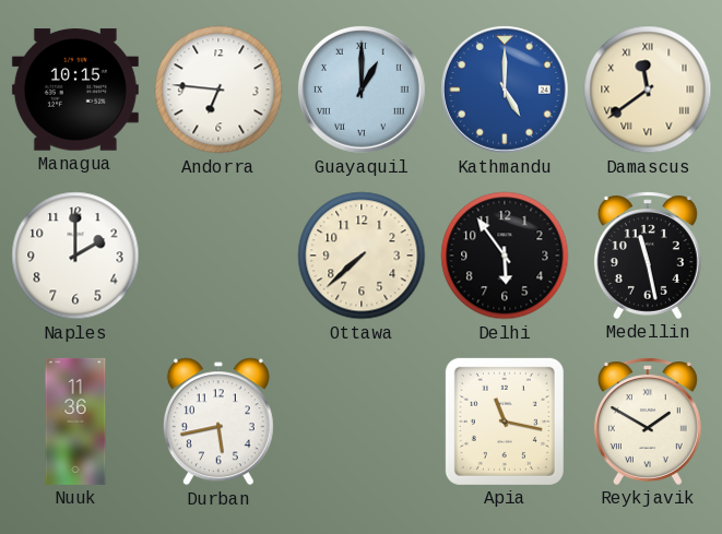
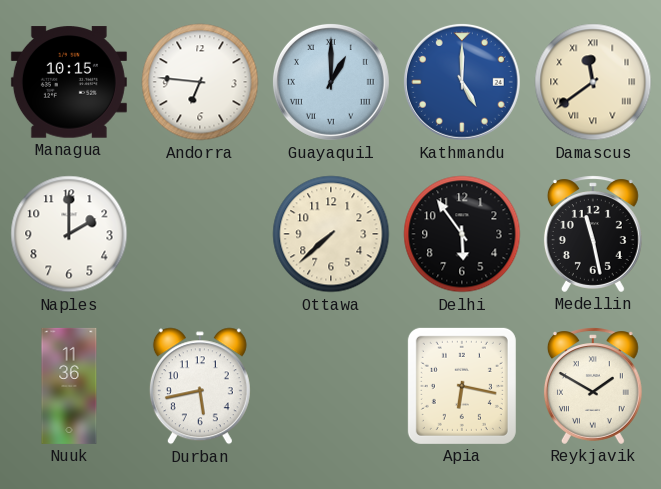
Apia: 11:17 -> 6:17 (462, 386)
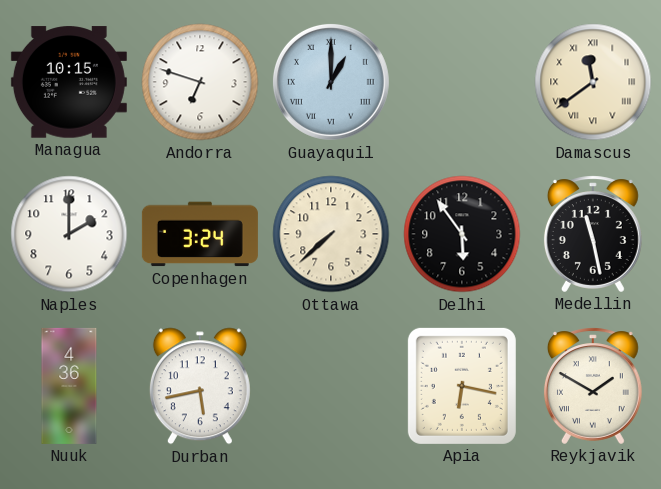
Andorra: 6:46 -> 6:48 (200, 82)
Kathmandu: 5:00 -> none (462, 82)
Copenhagen: none -> 3:24 (200, 234)
Nuuk: 11:36 -> 4:36 (69, 386)
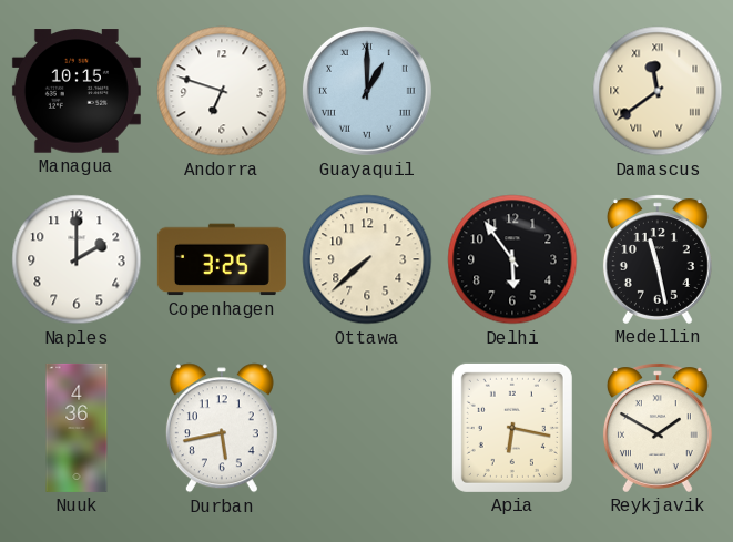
Copenhagen: 3:24 -> 3:25 (222, 259)
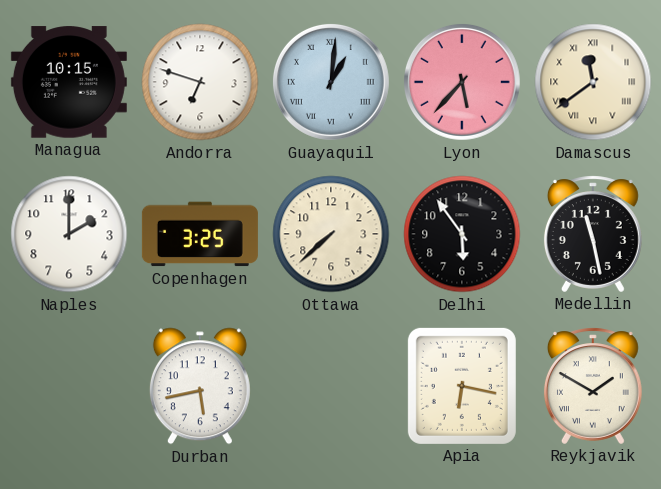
Guayaquil: 1:00 -> 1:01 (331, 82)
Lyon: none -> 5:37 (462, 82)
Nuuk: 4:36 -> none (77, 428)
